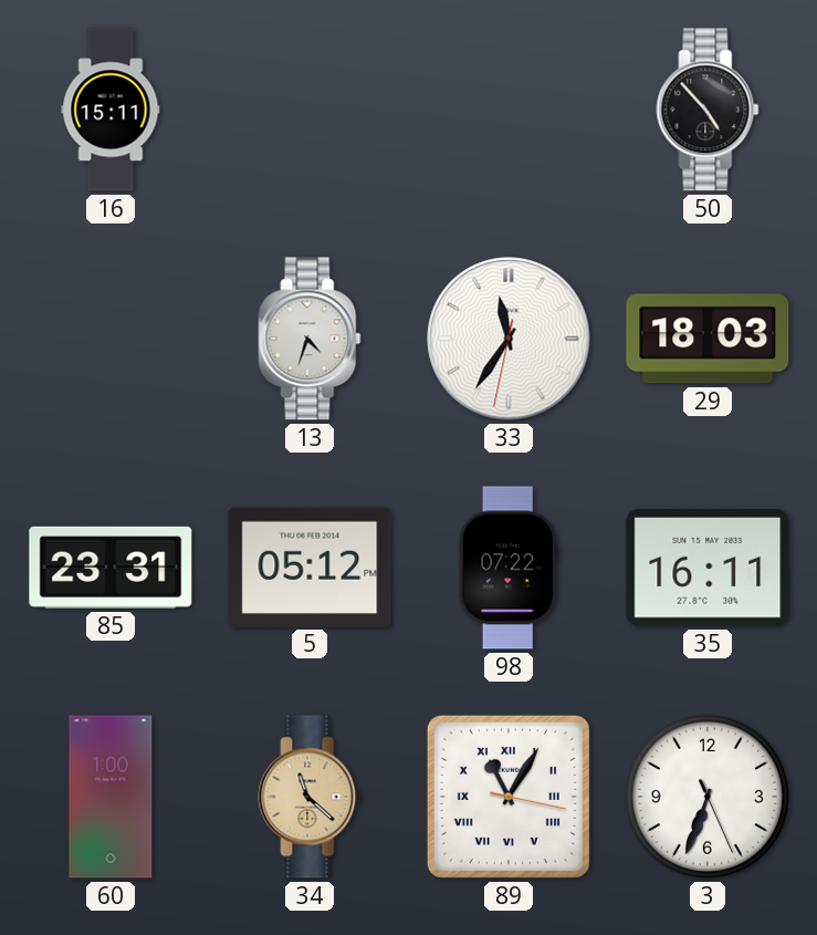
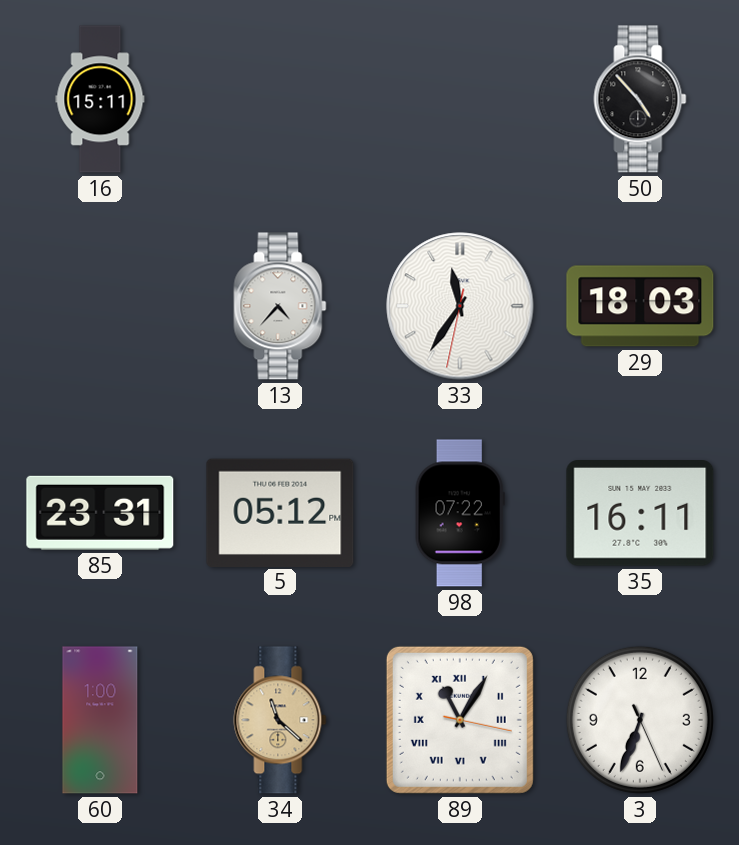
13: 4:33 -> 4:37 (280, 306)
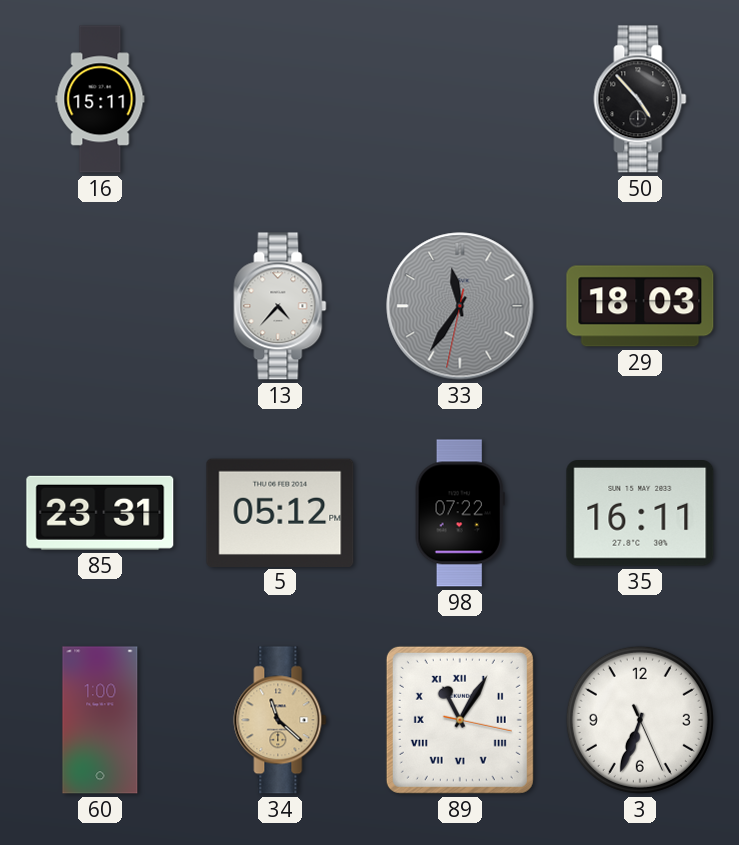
33 dial: white -> grey (460, 306)
